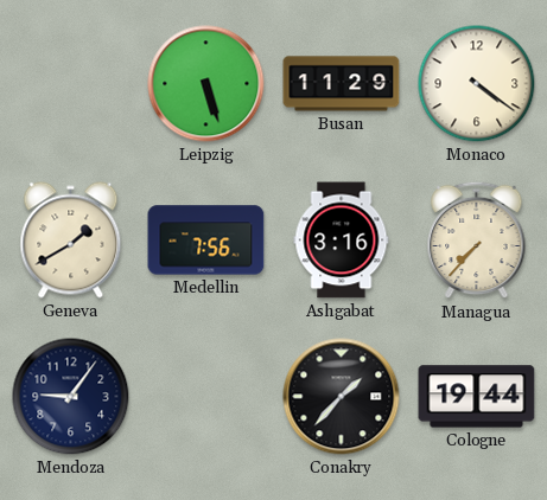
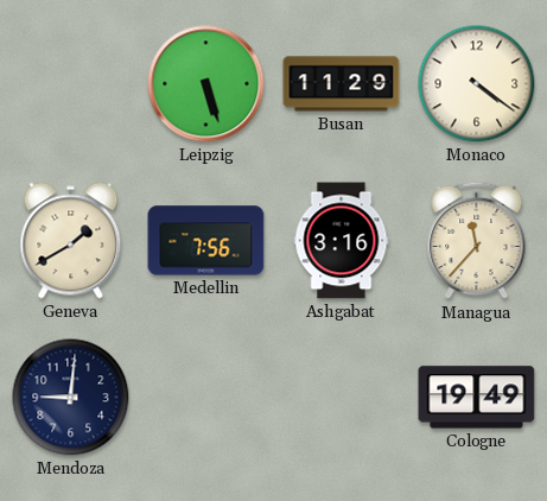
Managua: 7:37 -> 11:37 (477, 241)
Mendoza: 9:06 -> 9:01 (71, 398)
Conakry: 1:37 -> none (342, 397)
Cologne: 19:44 -> 19:49 (477, 398)
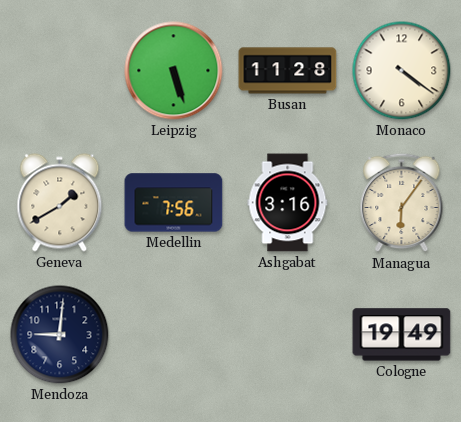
Busan: 11:29 -> 11:28 (288, 71)
Managua: 11:37 -> 6:06 (402, 203)
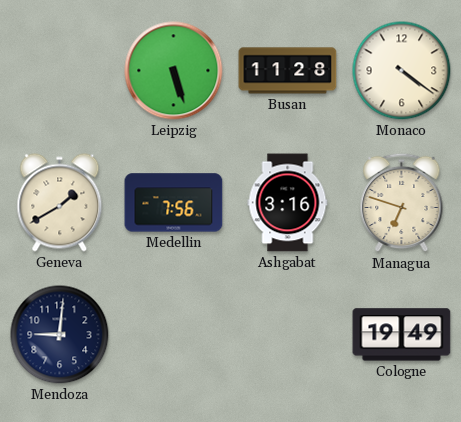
Managua: 6:06 -> 6:48 (402, 203)
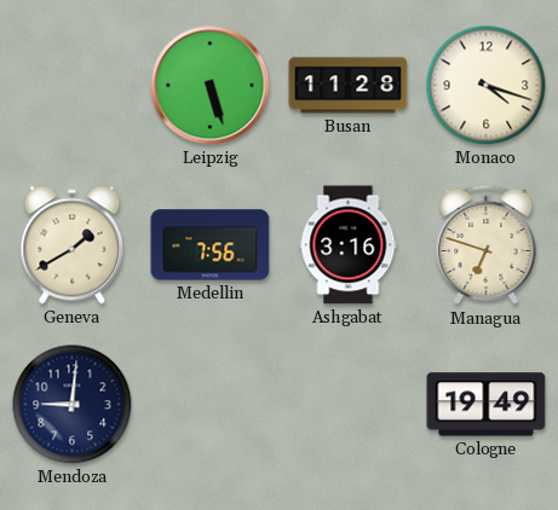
Monaco: 4:21 -> 4:18 (487, 86)
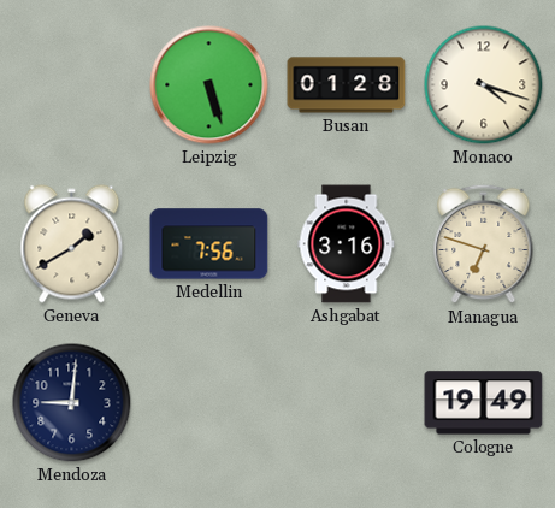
Busan: 11:28 -> 01:28 (347, 85)
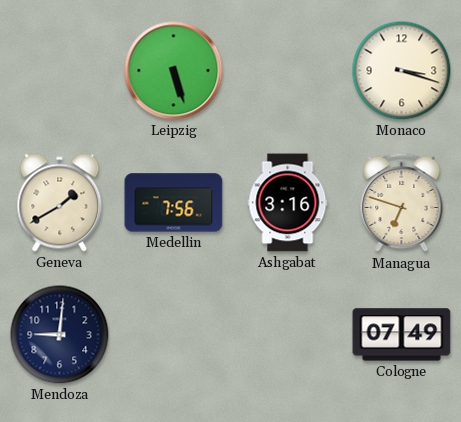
Busan: 01:28 -> none (347, 85)
Monaco: 4:18 -> 3:18 (402, 71)
Cologne: 19:49 -> 07:49 (402, 335)
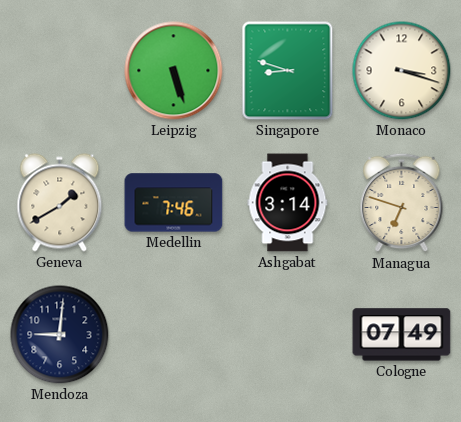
Singapore: none -> 8:48 (288, 71)
Medellin: 7:56 -> 7:46 (174, 203)
Ashgabat: 3:16 -> 3:14 (288, 203)
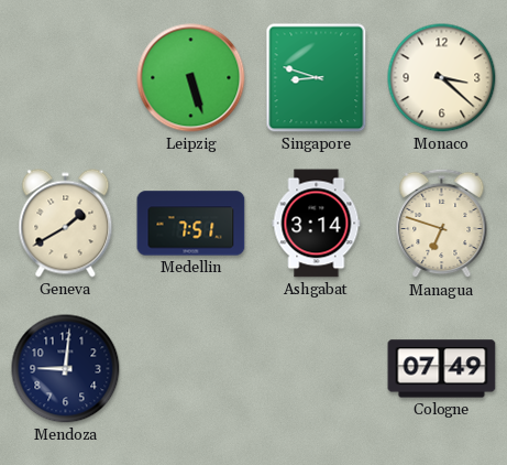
Monaco: 3:18 -> 3:22 (442, 78)
Medellin: 7:46 -> 7:51 (191, 224)
